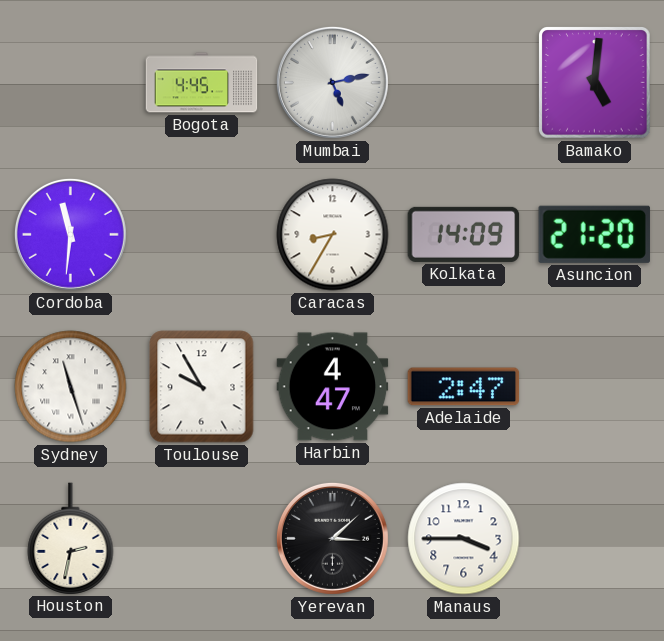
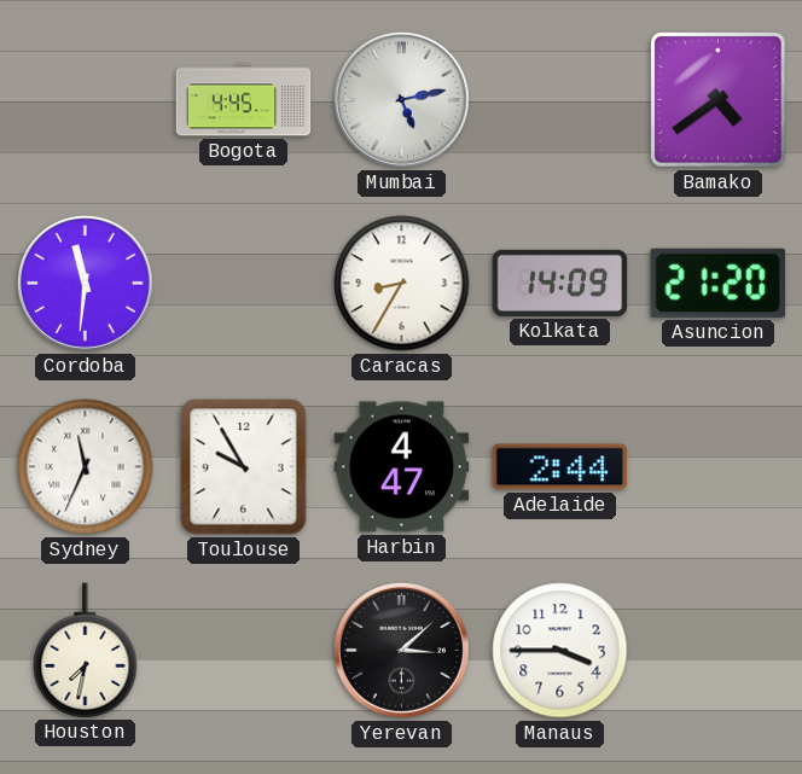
Bamako: 5:01 -> 4:39 (719, 100)
Sydney: 11:27 -> 11:34 (86, 467)
Adelaide: 2:47 -> 2:44 (560, 467)
Houston: 2:32 -> 7:32 (86, 650)
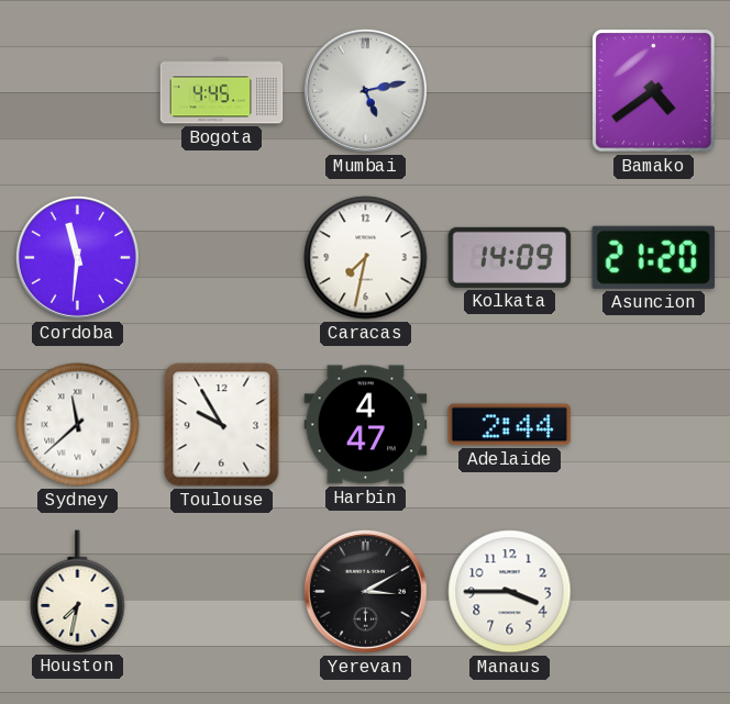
Caracas: 8:35 -> 7:32 (366, 258)
Sydney: 11:34 -> 11:38 (78, 425)
Yerevan: 3:08 -> 3:10 (365, 591)
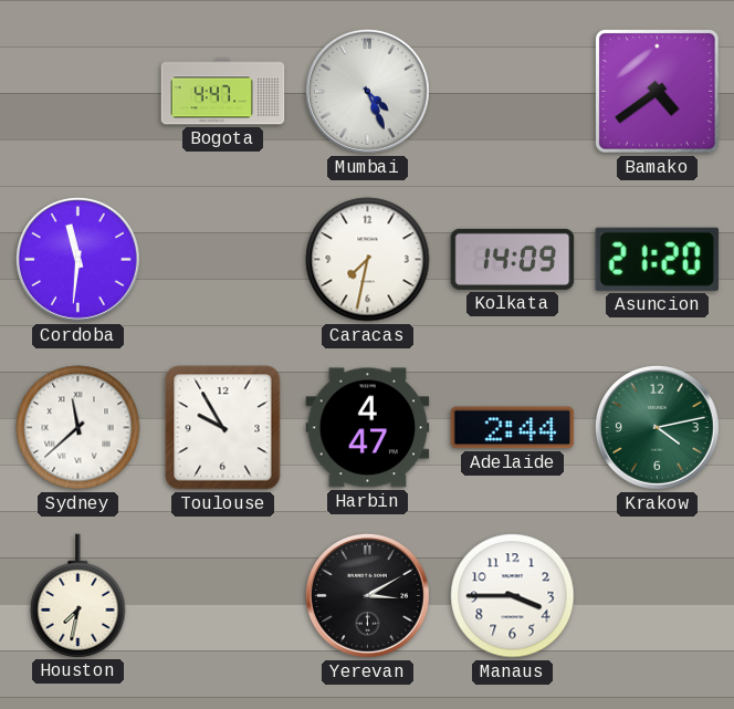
Bogota: 4:45 -> 4:47 (223, 92)
Mumbai: 5:13 -> 4:26 (367, 91)
Krakow: none -> 4:13 (657, 427)
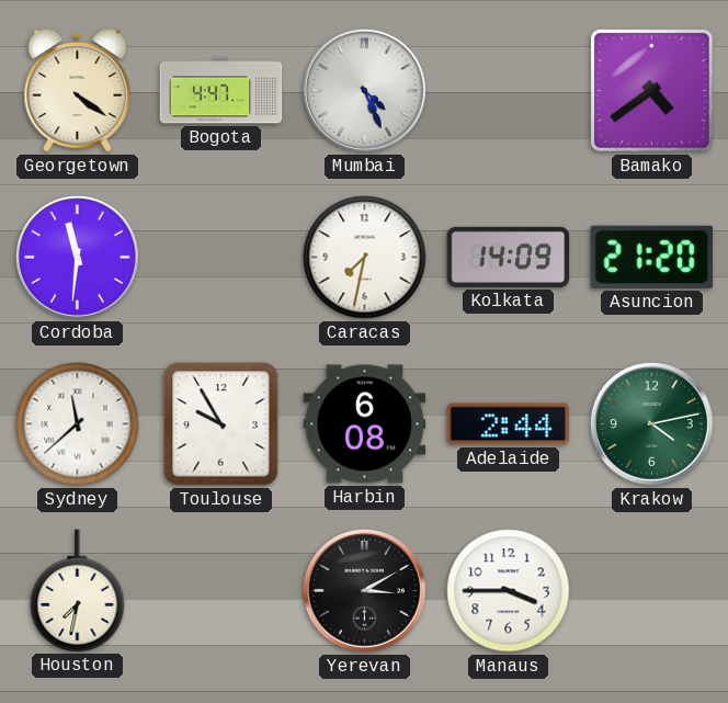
Georgetown: none -> 4:21 (78, 90)
Harbin: 4:47 -> 6:08 (365, 424)
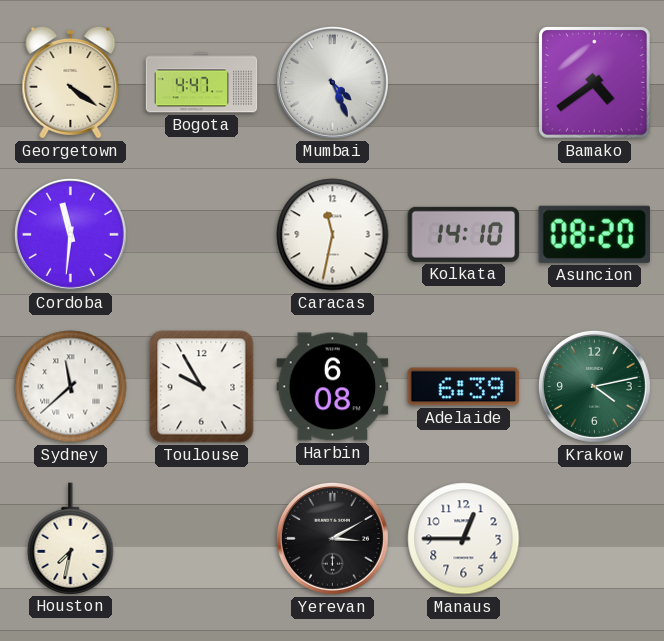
Caracas: 7:32 -> 11:32 (333, 235)
Kolkata: 14:09 -> 14:10 (464, 234)
Asuncion: 21:20 -> 08:20 (594, 234)
Adelaide: 2:44 -> 6:39 (464, 387)
Manaus: 3:45 -> 12:45 (464, 539)
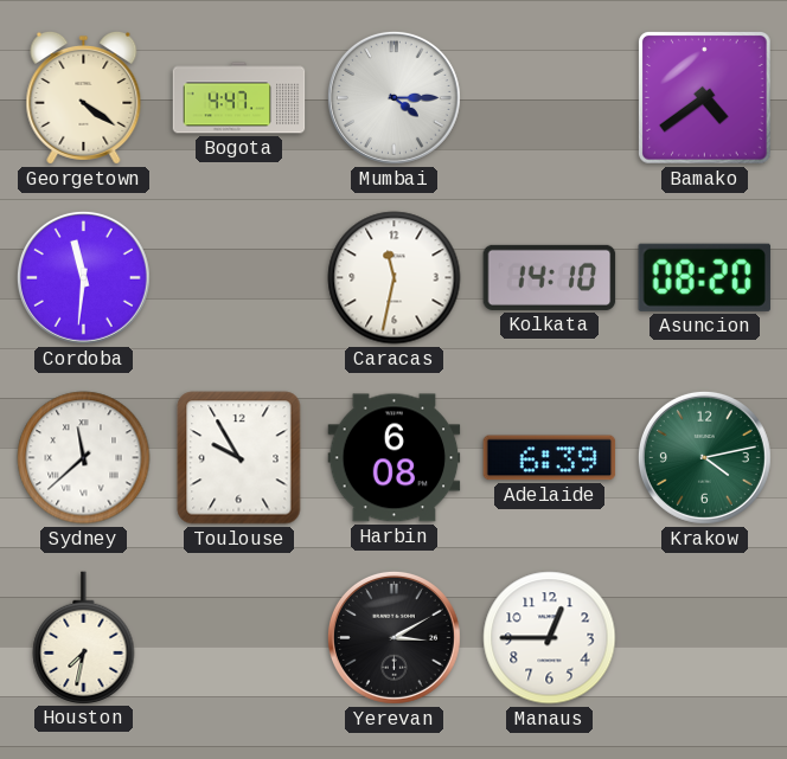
Mumbai: 4:26 -> 4:15 (393, 97)
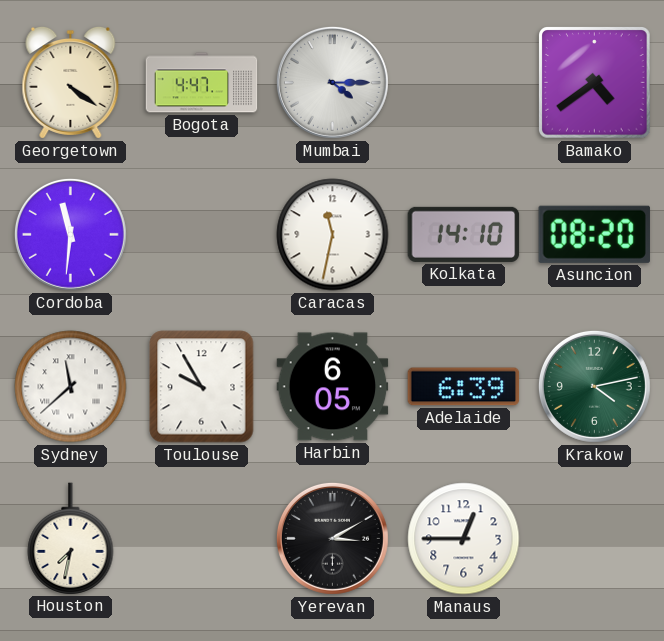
Harbin: 6:08 -> 6:05 (333, 387)
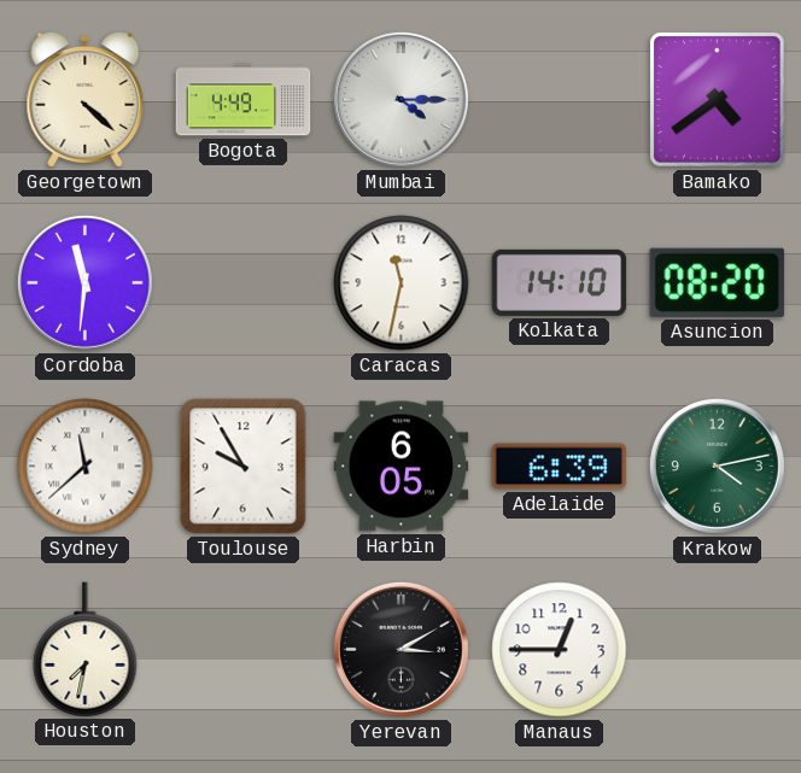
Georgetown: 4:21 -> 4:22 (86, 99)
Bogota: 4:47 -> 4:49 (244, 100)
